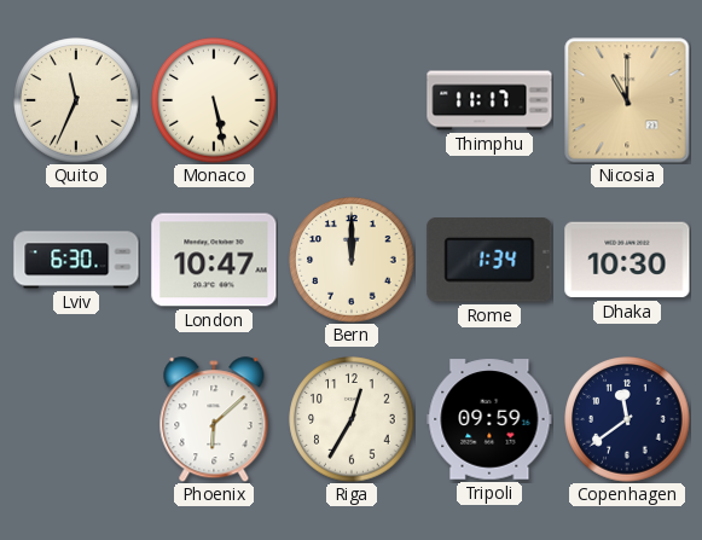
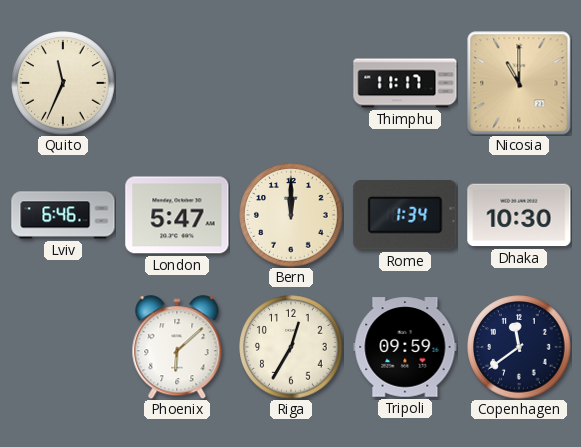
Monaco: 5:28 -> none (214, 100)
Lviv: 6:30 -> 6:46 (63, 215)
London: 10:47 -> 5:47 (177, 215)
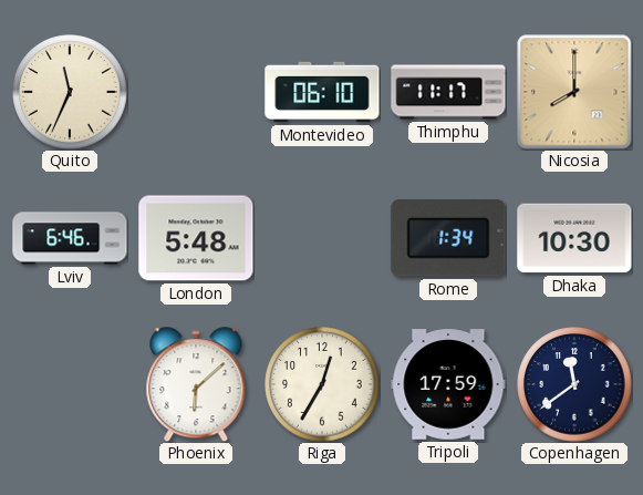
Montevideo: none -> 06:10 (322, 92)
Nicosia: 11:00 -> 8:00 (574, 92)
London: 5:47 -> 5:48 (196, 238)
Bern: 12:00 -> none (291, 215)
Tripoli: 09:59 -> 17:59 (448, 384)
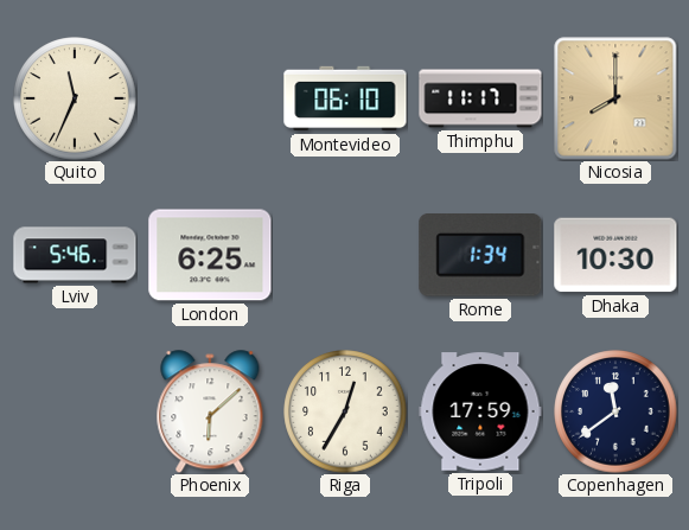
Lviv: 6:46 -> 5:46 (75, 255)
London: 5:48 -> 6:25 (210, 255)
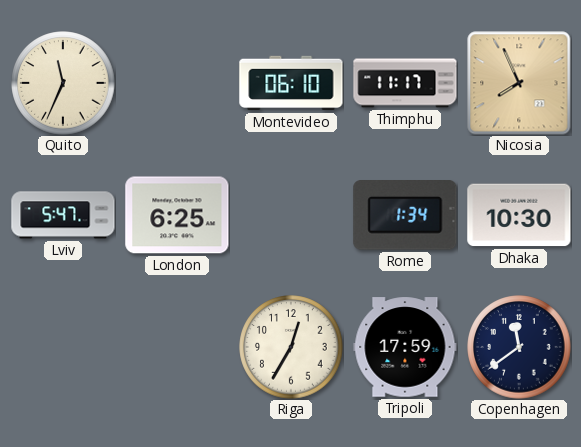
Nicosia: 8:00 -> 7:56 (519, 83)
Lviv: 5:46 -> 5:47 (63, 215)
Phoenix: 6:08 -> none (210, 411)
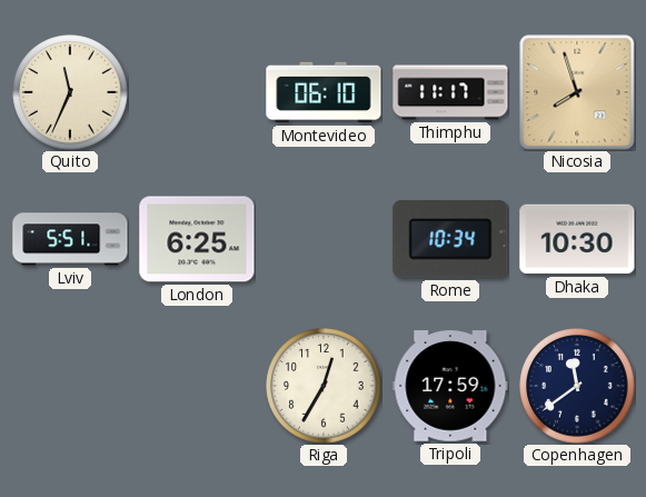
Nicosia: 7:56 -> 7:57 (577, 92)
Lviv: 5:47 -> 5:51 (70, 239)
Rome: 1:34 -> 10:34 (450, 239)
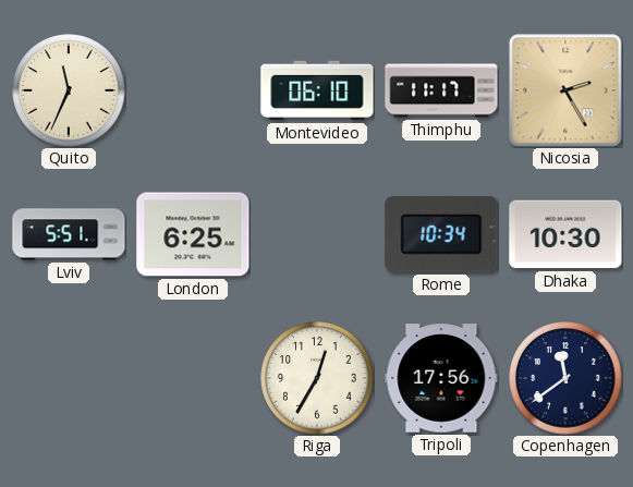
Nicosia: 7:57 -> 2:25 (565, 90)
Tripoli: 17:59 -> 17:56 (441, 378)
